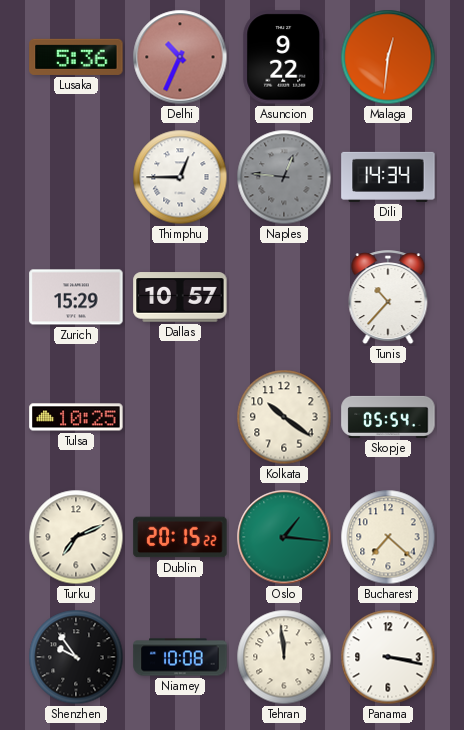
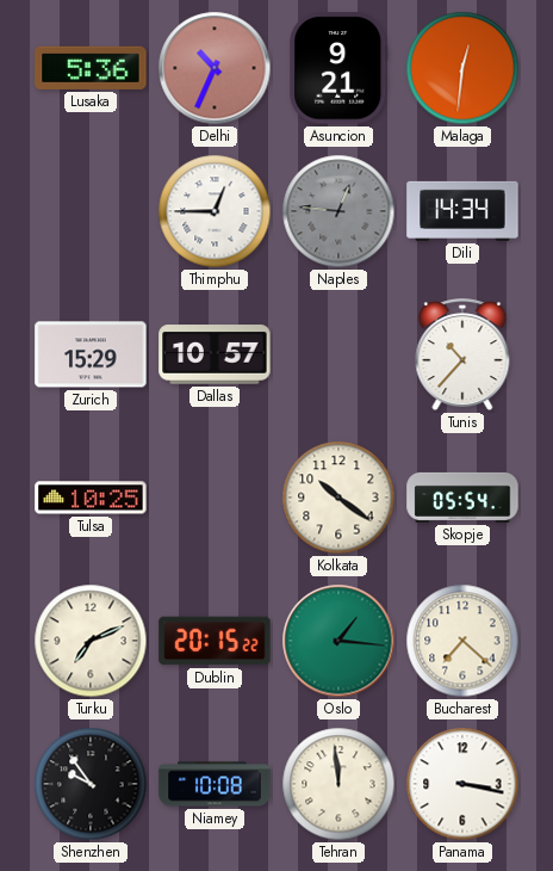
Asuncion: 9:22 -> 9:21 (338, 68)
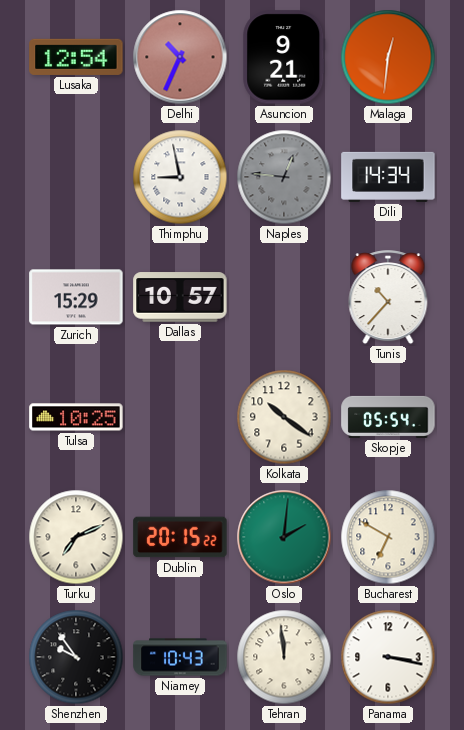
Lusaka: 5:36 -> 12:54 (76, 57)
Thimphu: 12:45 -> 8:58 (180, 177)
Oslo: 1:16 -> 2:01 (284, 537)
Bucharest: 7:22 -> 6:50 (388, 537)
Niamey: 10:08 -> 10:43 (180, 657)
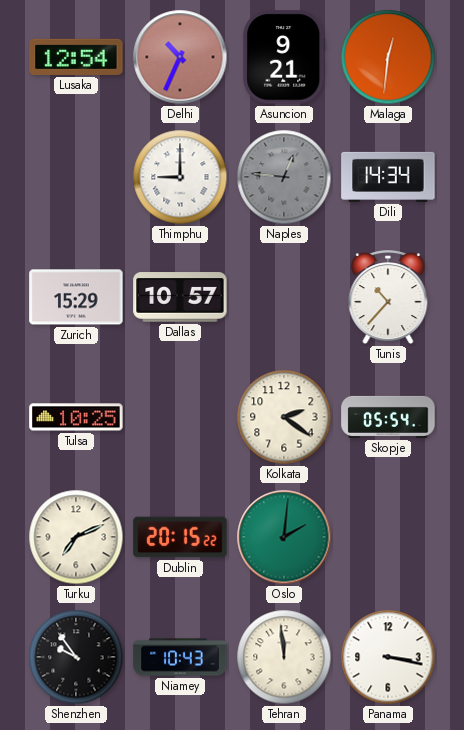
Thimphu: 8:58 -> 9:00 (180, 177)
Kolkata: 10:21 -> 2:21 (284, 417)
Bucharest: 6:50 -> none (388, 537)
